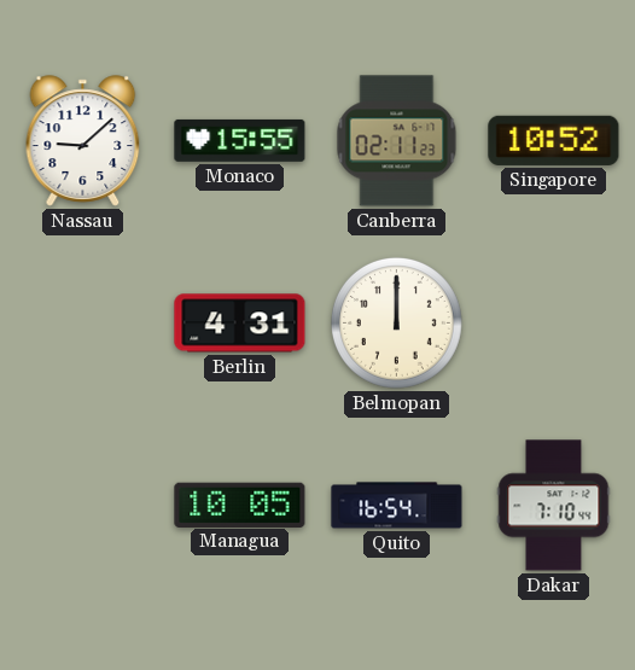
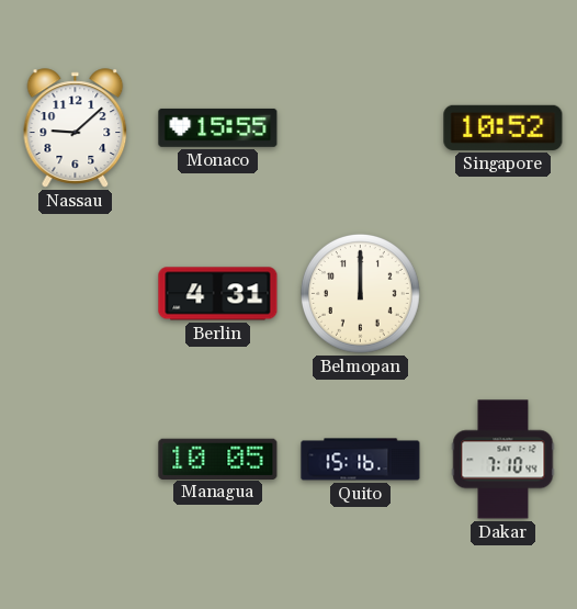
Canberra: 02:11 -> none (397, 141)
Quito: 16:54 -> 15:16 (361, 460)
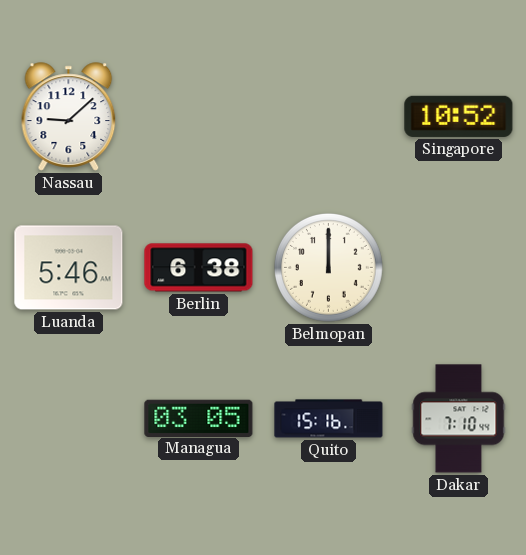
Monaco: 15:55 -> none (218, 127)
Luanda: none -> 5:46 (69, 268)
Berlin: 4:31 -> 6:38 (199, 268)
Managua: 10:05 -> 03:05 (199, 418)
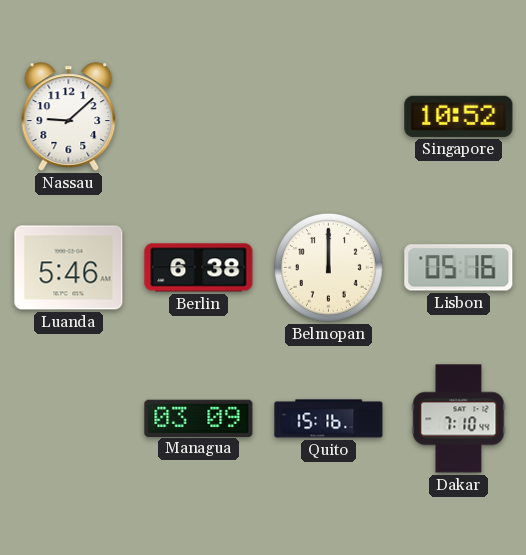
Lisbon: none -> 05:16 (459, 268)
Managua: 03:05 -> 03:09 (199, 418)
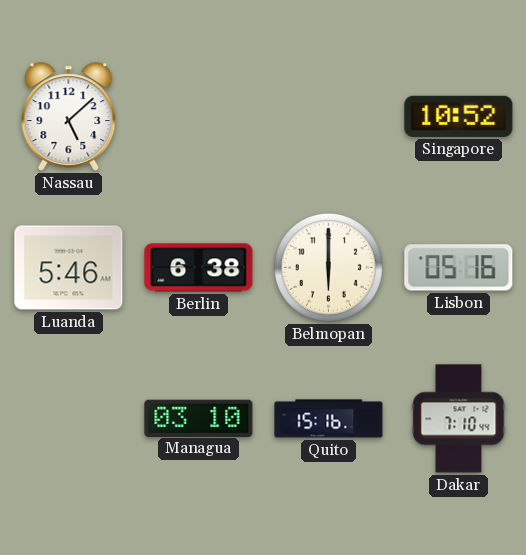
Nassau: 9:08 -> 5:08 (69, 117)
Belmopan: 12:00 -> 6:00 (328, 267)
Managua: 03:09 -> 03:10 (199, 418)
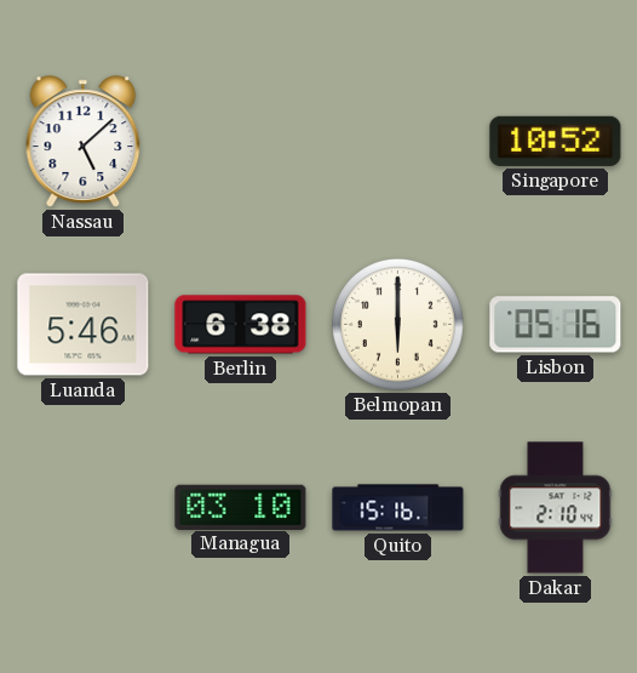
Dakar: 7:10 -> 2:10 (556, 508)
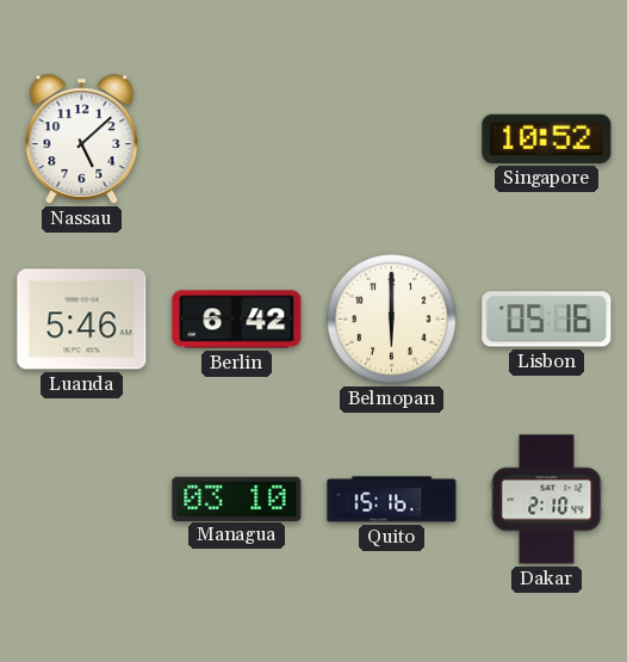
Berlin: 6:38 -> 6:42 (237, 320)
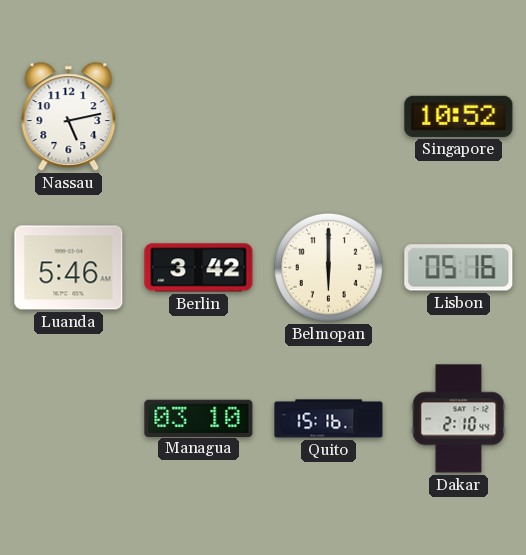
Nassau: 5:08 -> 5:13 (69, 117)
Berlin: 6:42 -> 3:42 (199, 268)
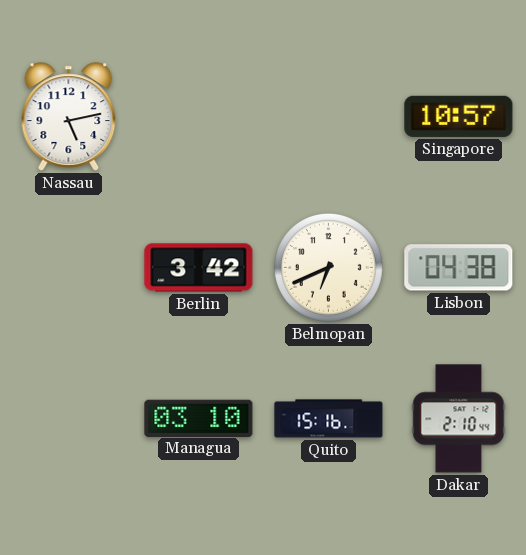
Singapore: 10:52 -> 10:57 (459, 116)
Luanda: 5:46 -> none (69, 268)
Belmopan: 6:00 -> 6:41 (328, 267)
Lisbon: 05:16 -> 04:38 (459, 268)
